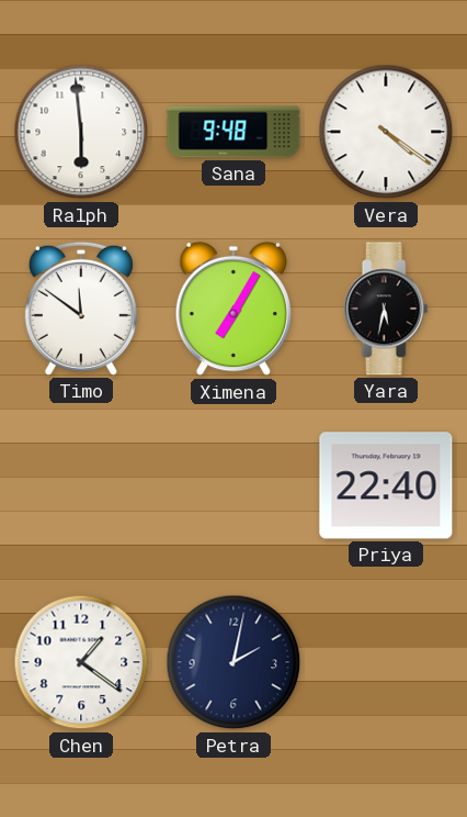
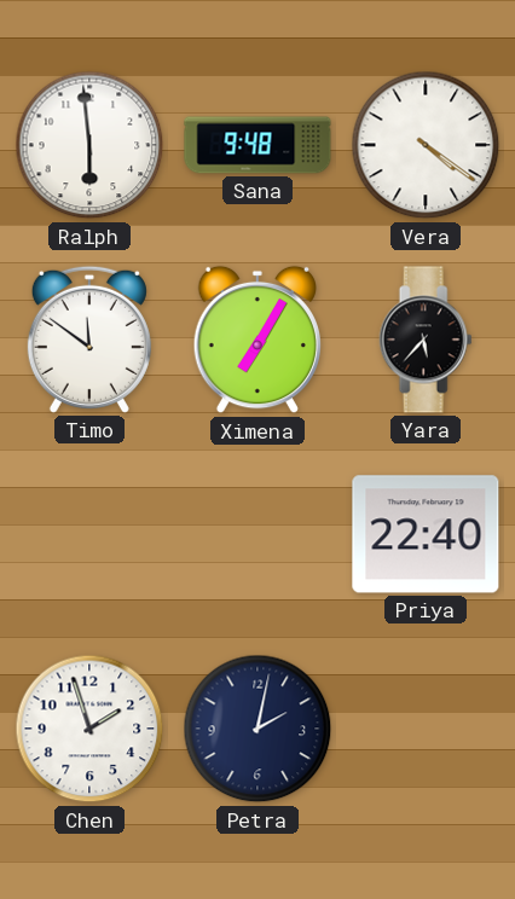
Yara: 5:32 -> 5:37 (426, 340)
Chen: 1:21 -> 1:57 (89, 729)
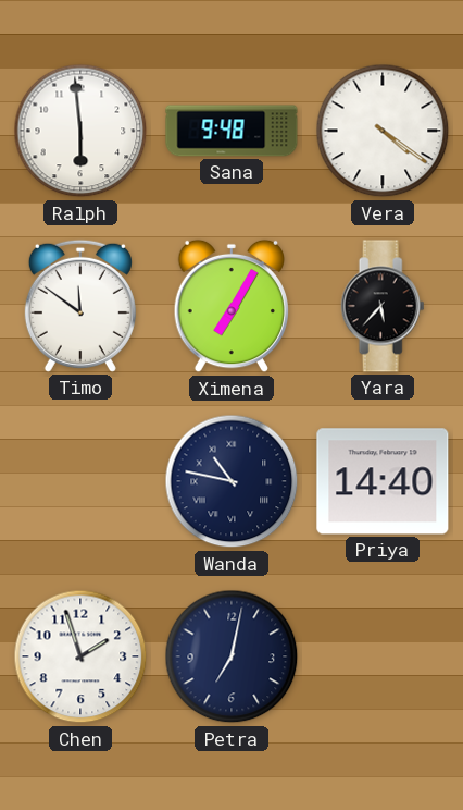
Wanda: none -> 10:47 (231, 481)
Priya: 22:40 -> 14:40 (383, 481)
Petra: 2:02 -> 7:02 (231, 656)
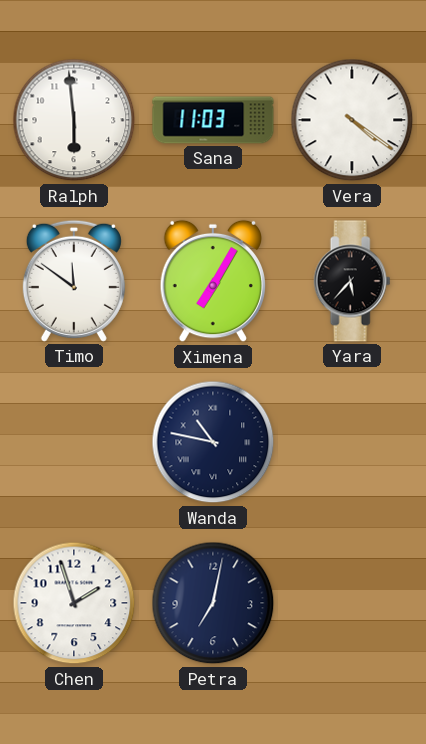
Sana: 9:48 -> 11:03 (213, 120)
Priya: 14:40 -> none (383, 481)
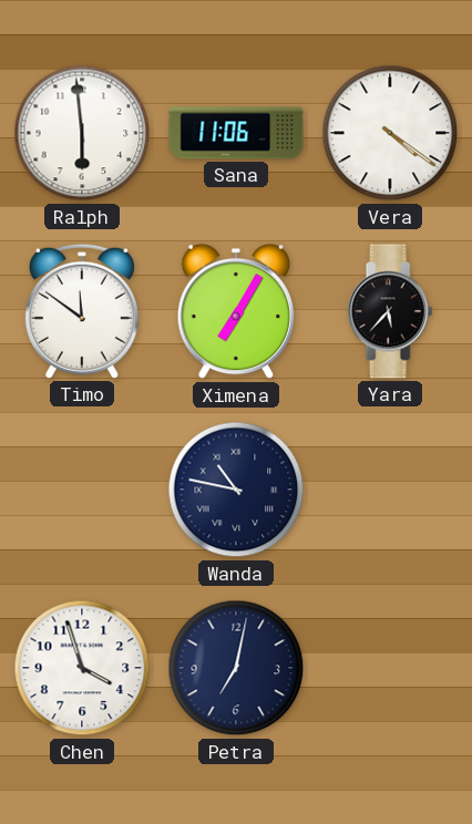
Sana: 11:03 -> 11:06 (236, 133)
Chen: 1:57 -> 3:57 (82, 668)
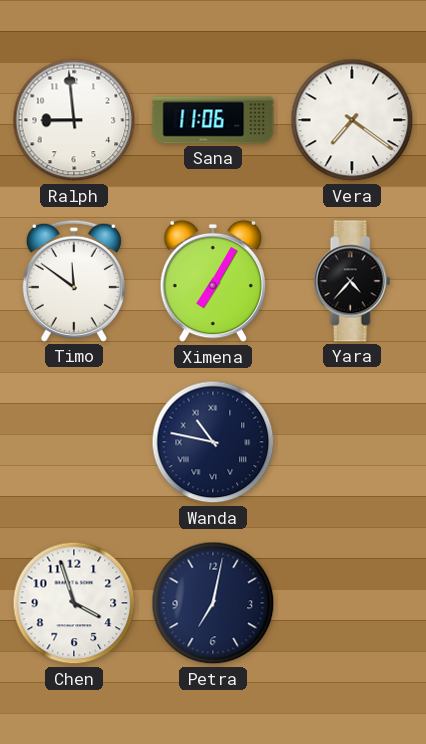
Ralph: 5:59 -> 8:59 (74, 120)
Vera: 4:21 -> 7:21 (352, 120)
Yara: 5:37 -> 4:37 (352, 281)
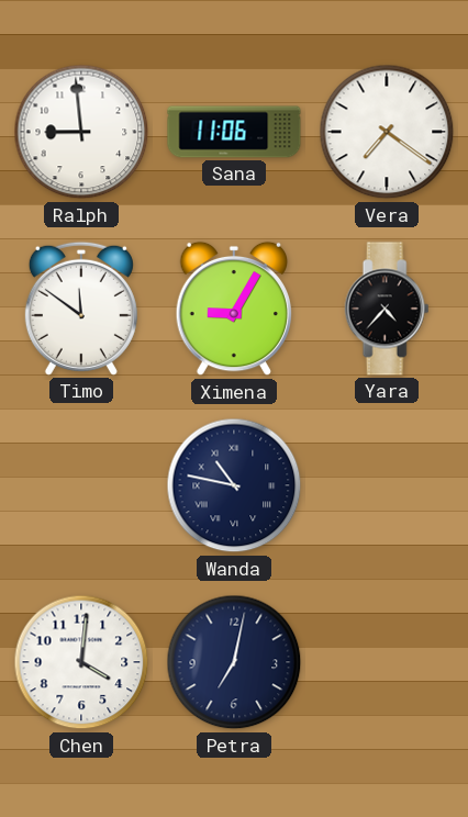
Ximena: 7:05 -> 9:05 (234, 309)
Chen: 3:57 -> 4:01 (81, 662)
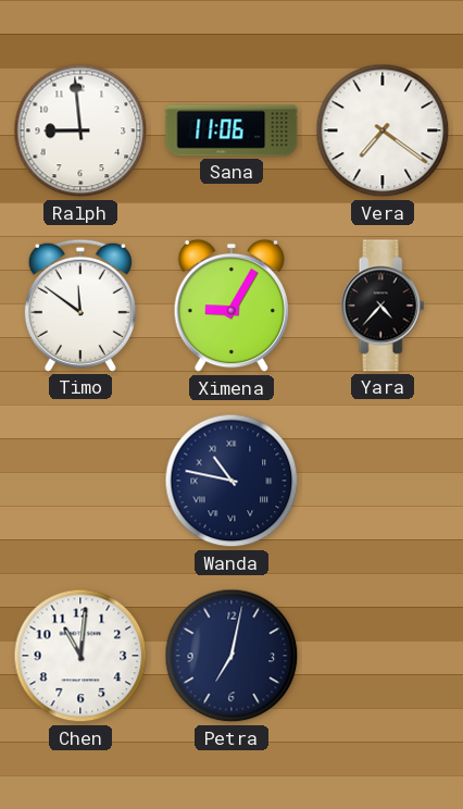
Chen: 4:01 -> 11:01 (80, 656)
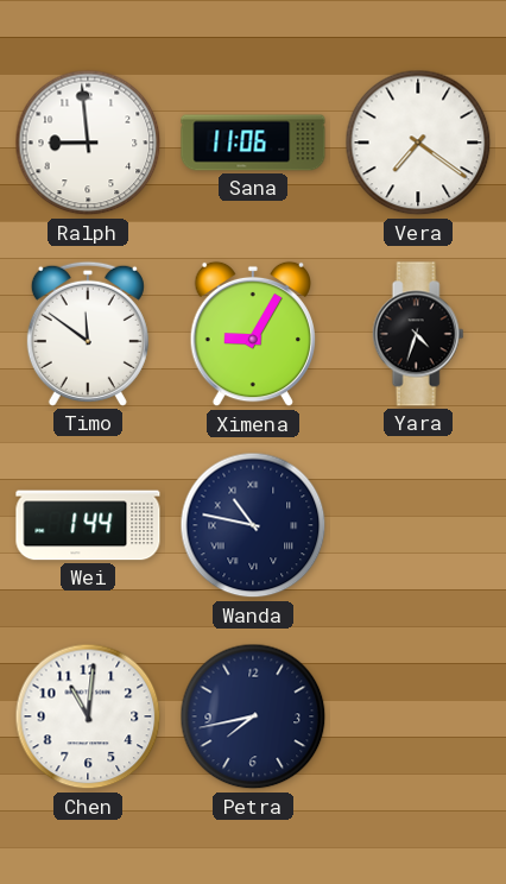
Yara: 4:37 -> 4:33 (418, 334)
Wei: none -> 1:44 (88, 525)
Petra: 7:02 -> 7:43 (253, 716)
